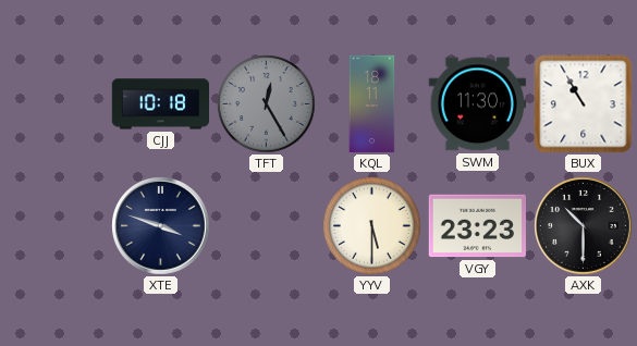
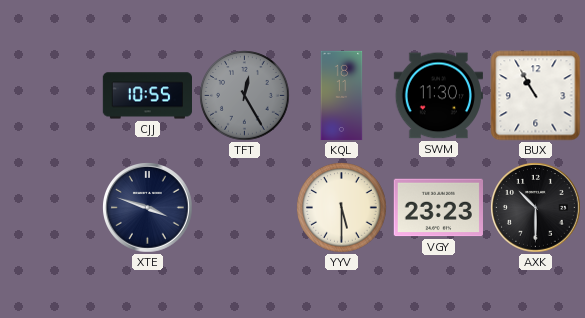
CJJ: 10:18 -> 10:55 (147, 96)
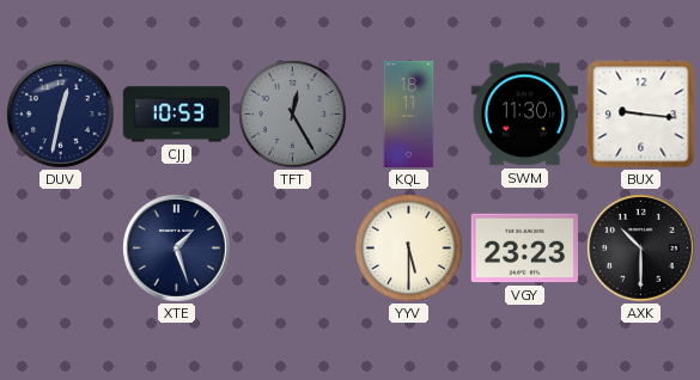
DUV: none -> 12:32 (61, 115)
CJJ: 10:55 -> 10:53 (176, 115)
BUX: 10:55 -> 9:16 (641, 115)
XTE: 3:48 -> 1:27 (177, 249)
